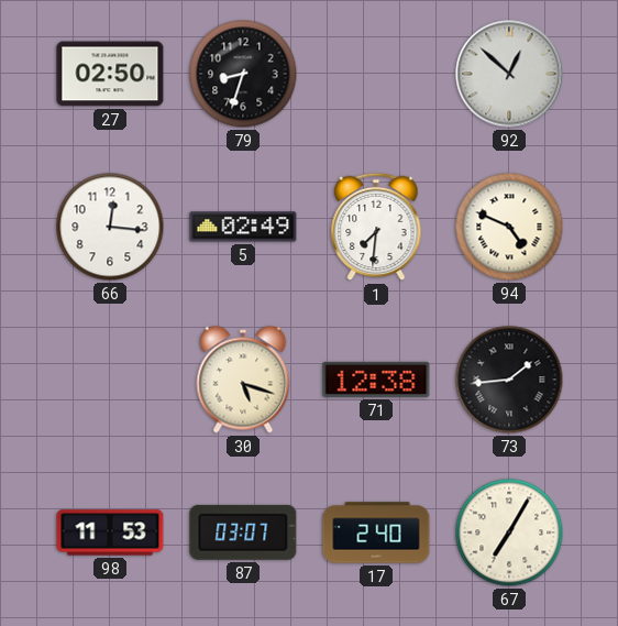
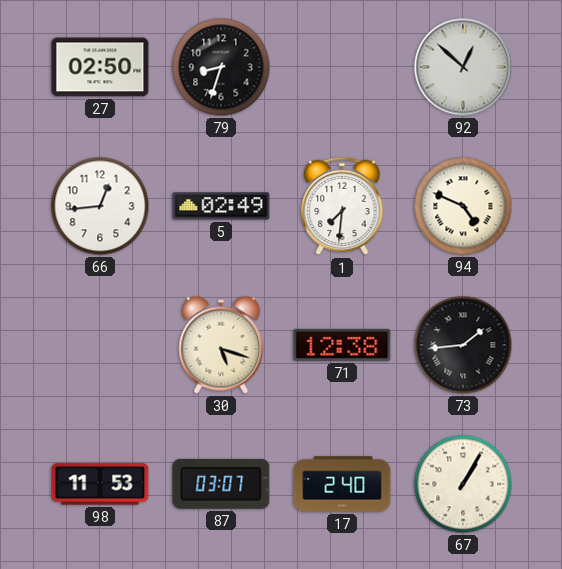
66: 12:16 -> 12:44 (100, 206)
67: 7:05 -> 1:05 (463, 484)
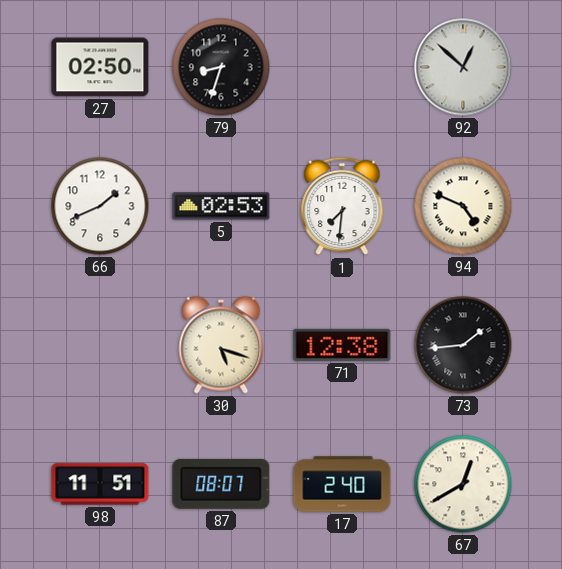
66: 12:44 -> 1:41 (100, 206)
5: 02:49 -> 02:53 (221, 206)
98: 11:53 -> 11:51 (100, 484)
87: 03:07 -> 08:07 (221, 484)
67: 1:05 -> 12:40 (463, 484)
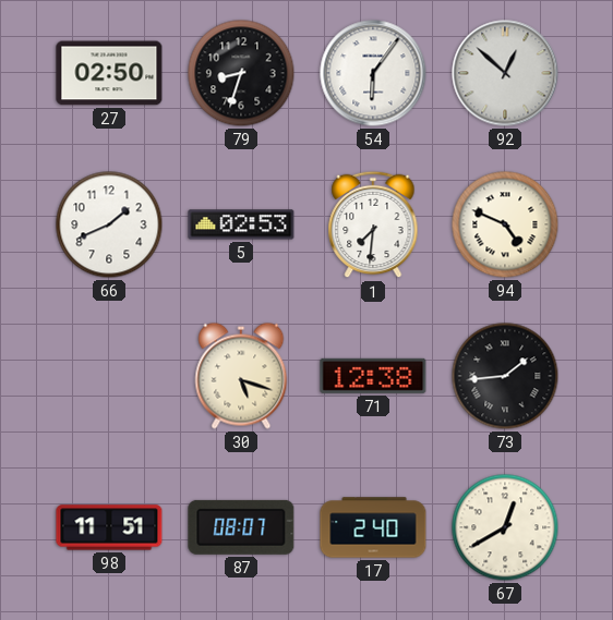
54: none -> 6:06 (373, 73)
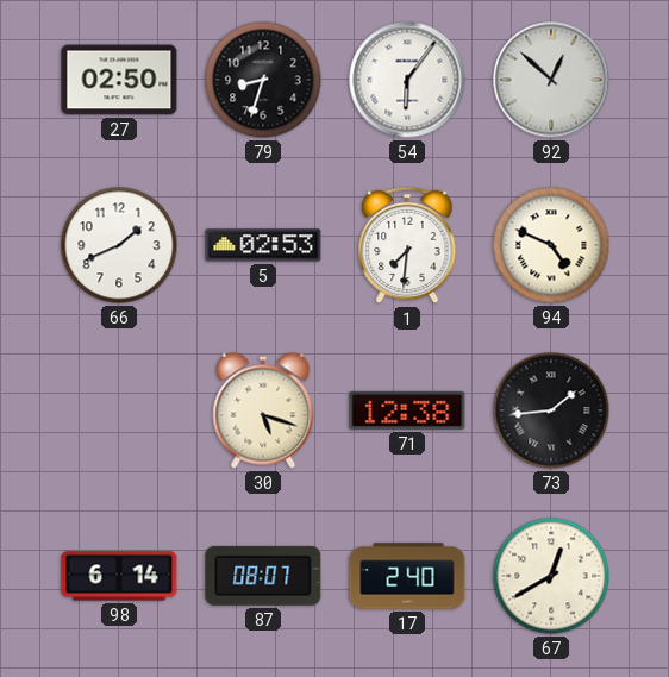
98: 11:51 -> 6:14 (119, 576)
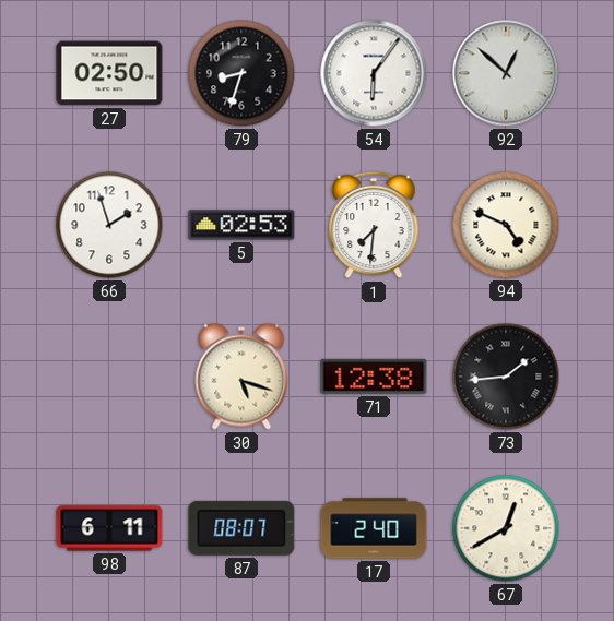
66: 1:41 -> 1:57 (109, 225)
98: 6:14 -> 6:11 (109, 528)
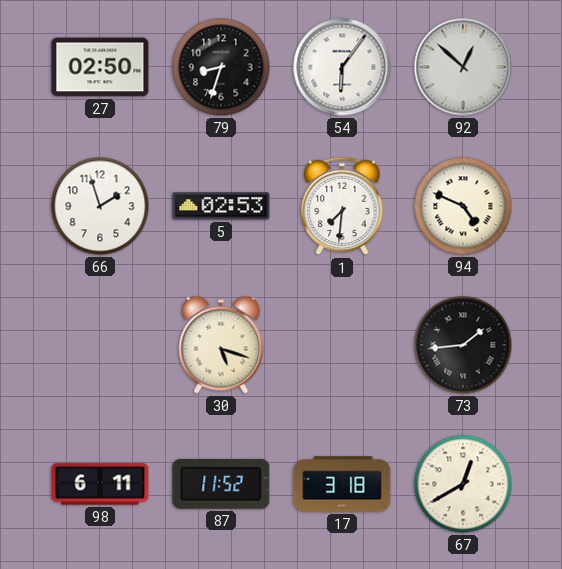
71: 12:38 -> none (374, 377)
87: 08:07 -> 11:52 (221, 484)
17: 2:40 -> 3:18 (342, 484)
